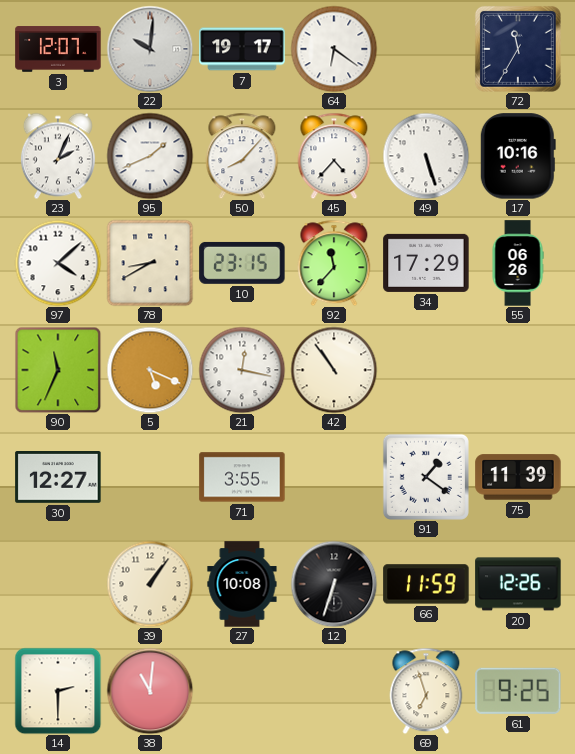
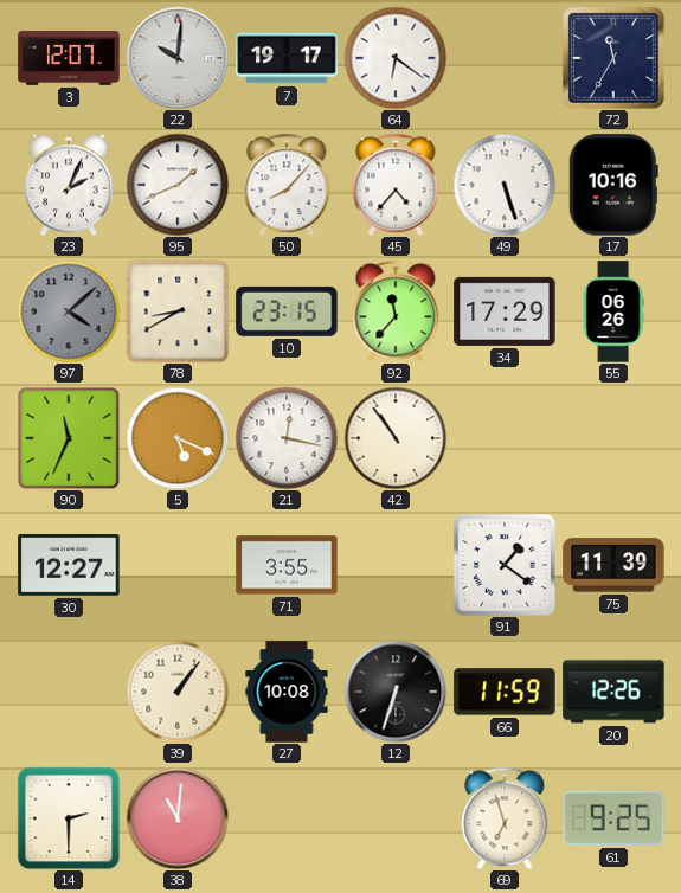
97 dial: white -> grey (69, 311)
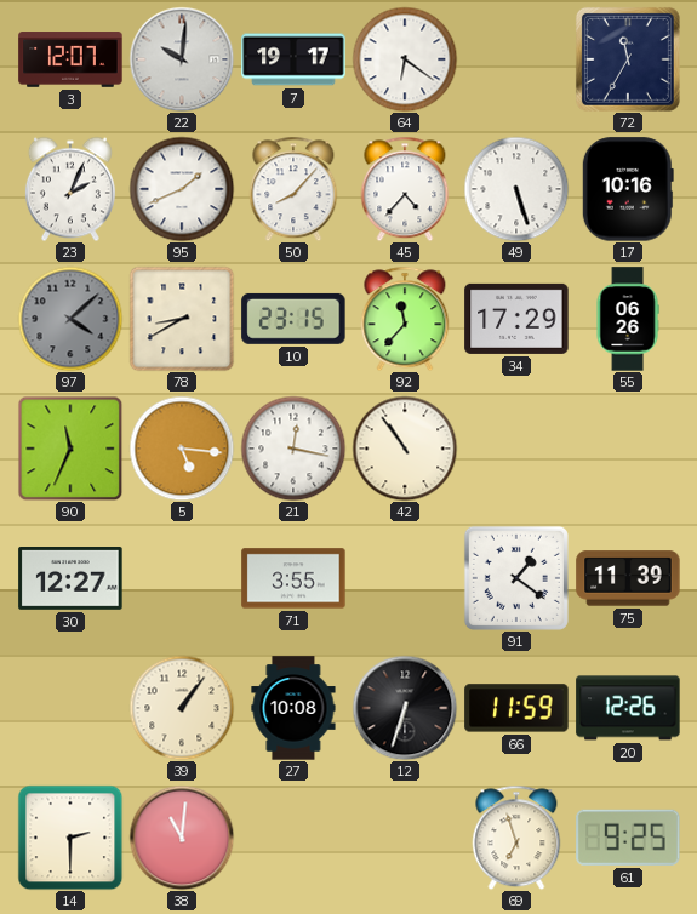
5: 5:19 -> 5:16 (182, 449)
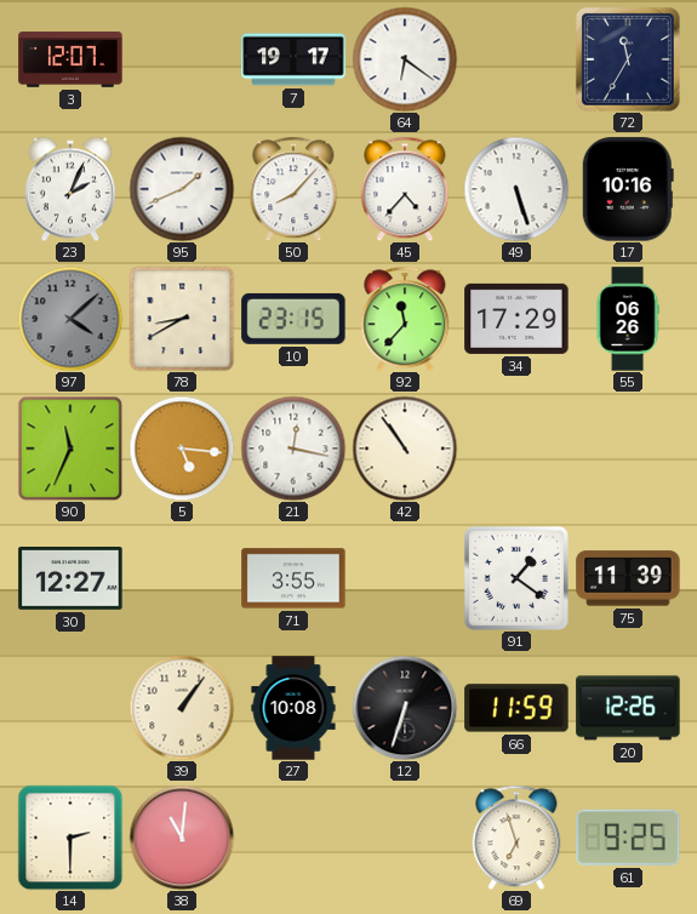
22: 10:01 -> none (182, 59)
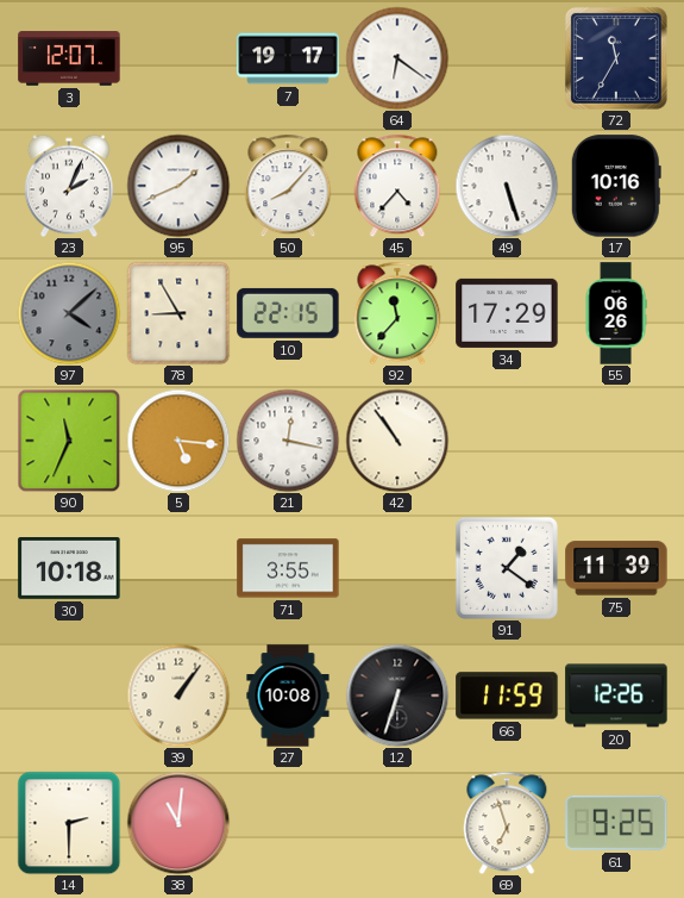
78: 8:40 -> 8:55 (178, 313)
10: 23:15 -> 22:15 (288, 313)
30: 12:27 -> 10:18 (69, 569)
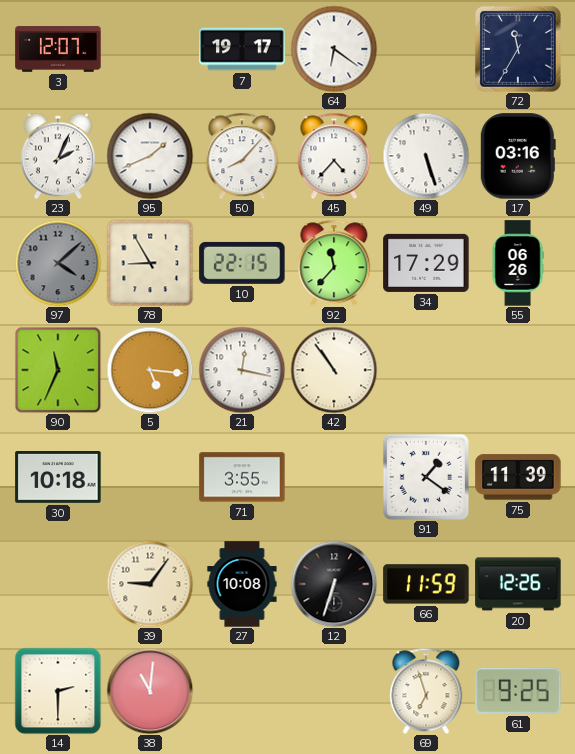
17: 10:16 -> 03:16 (518, 156)
39: 1:06 -> 9:06 (150, 584)
